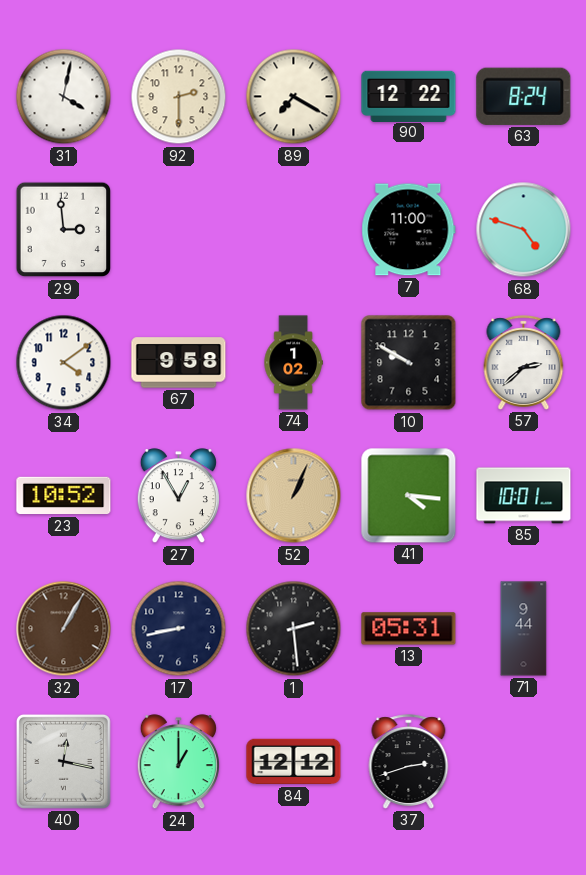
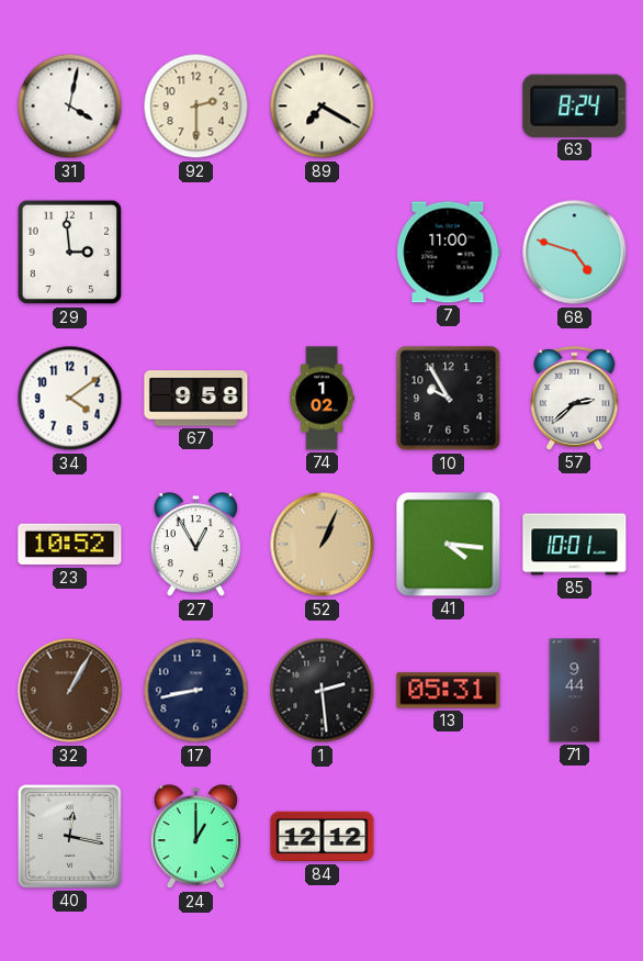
90: 12:22 -> none (409, 96)
10: 9:50 -> 9:55 (449, 399)
37: 2:42 -> none (409, 762)
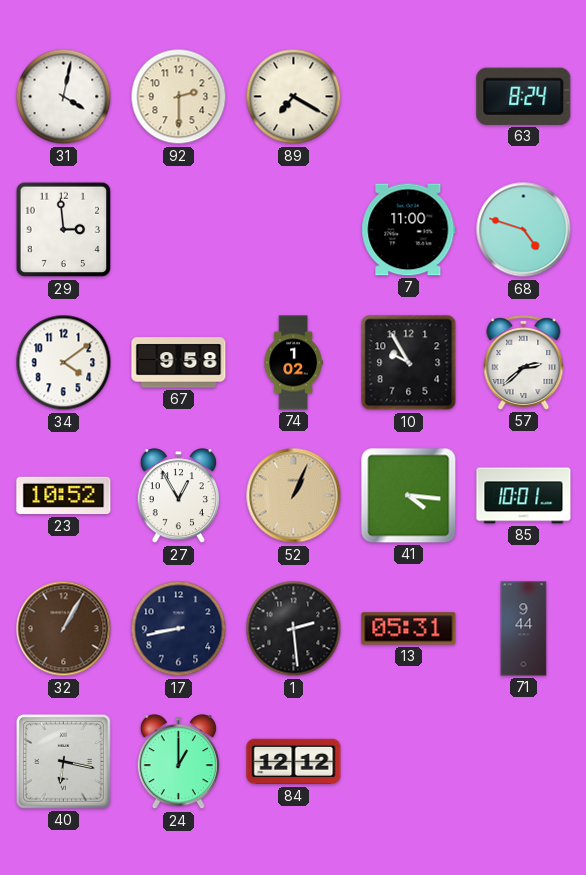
40: 12:17 -> 6:17 (63, 761)
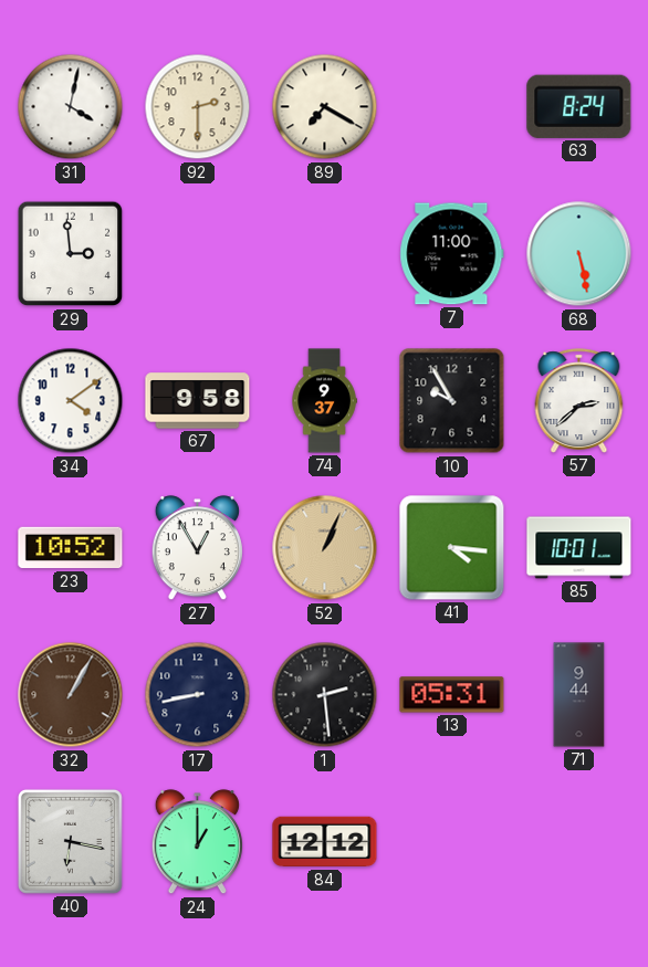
68: 4:48 -> 5:28 (579, 254)
74: 1:02 -> 9:37 (324, 401)
